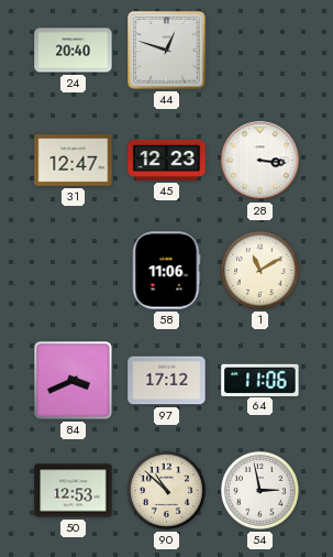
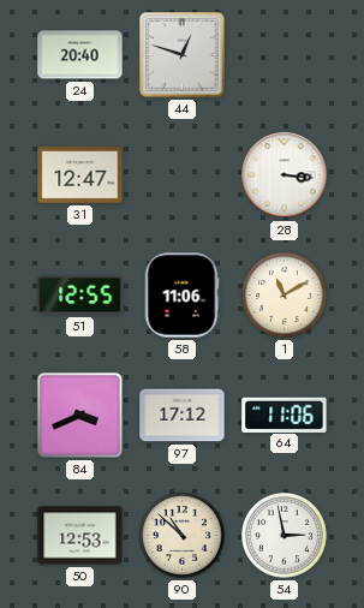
45: 12:23 -> none (167, 160)
51: none -> 12:55 (80, 296)
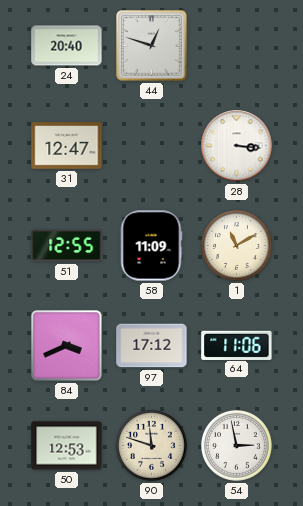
58: 11:06 -> 11:09 (151, 246)
90: 10:52 -> 11:48 (152, 446)
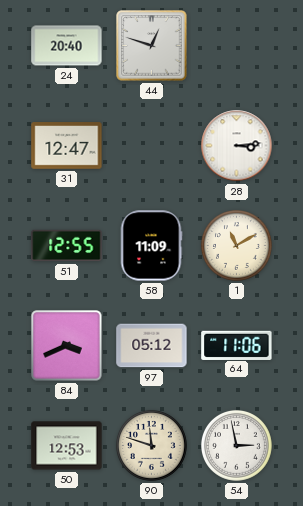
28: 3:16 -> 3:14 (237, 146)
97: 17:12 -> 05:12 (152, 346)
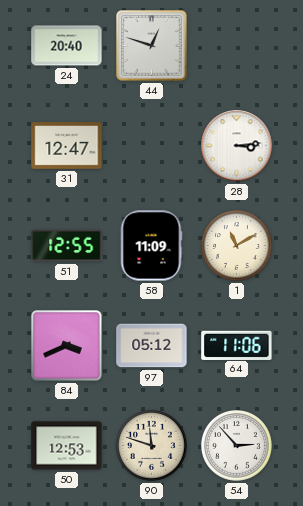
54: 2:58 -> 2:53 (237, 446)
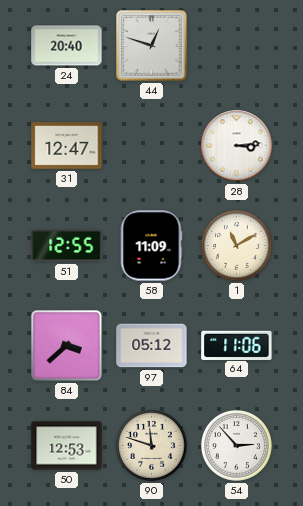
84: 3:41 -> 3:38 (67, 346)
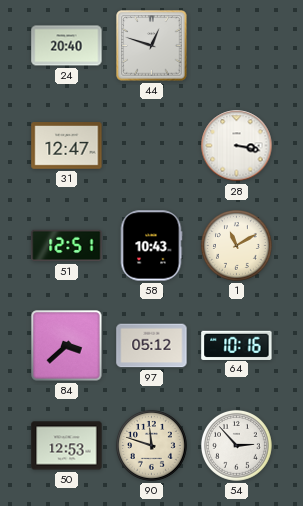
28: 3:14 -> 3:17 (237, 146)
51: 12:55 -> 12:51 (67, 246)
58: 11:09 -> 10:43 (151, 246)
64: 11:06 -> 10:16 (237, 345)
